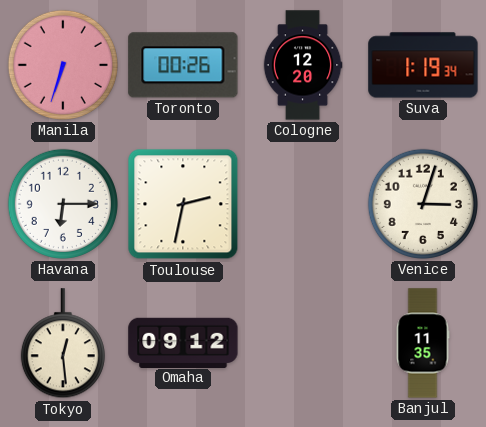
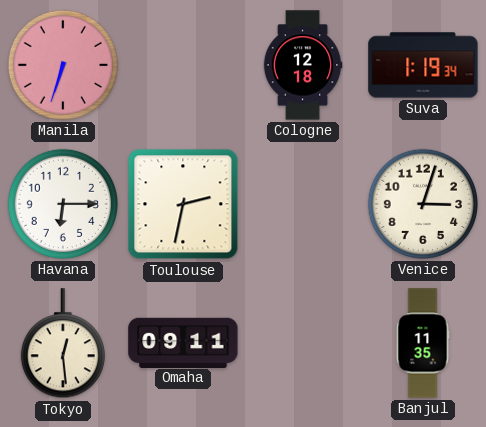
Toronto: 00:26 -> none (183, 65)
Cologne: 12:20 -> 12:18 (303, 65)
Omaha: 09:12 -> 09:11 (183, 342)
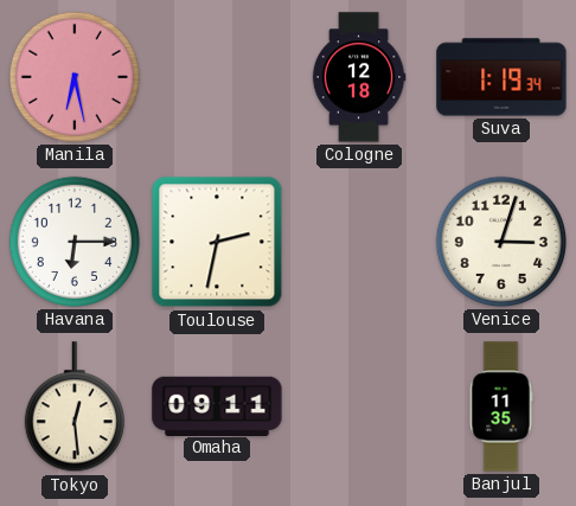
Manila: 6:33 -> 6:28 (75, 77)
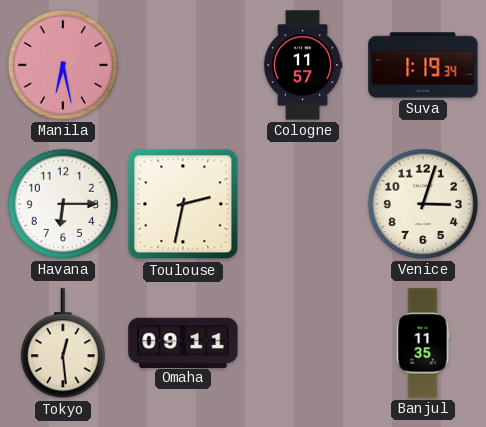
Cologne: 12:18 -> 11:57 (303, 65)
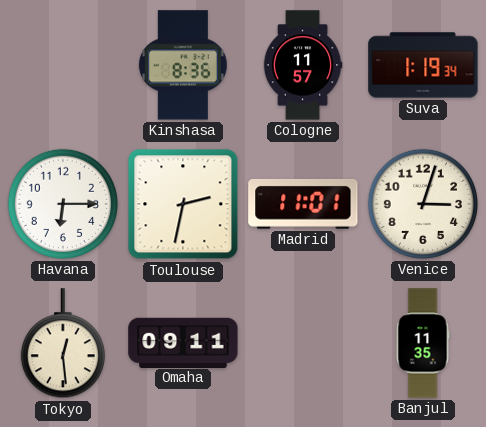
Manila: 6:28 -> none (63, 65)
Kinshasa: none -> 8:36 (183, 65)
Madrid: none -> 11:01 (303, 204)
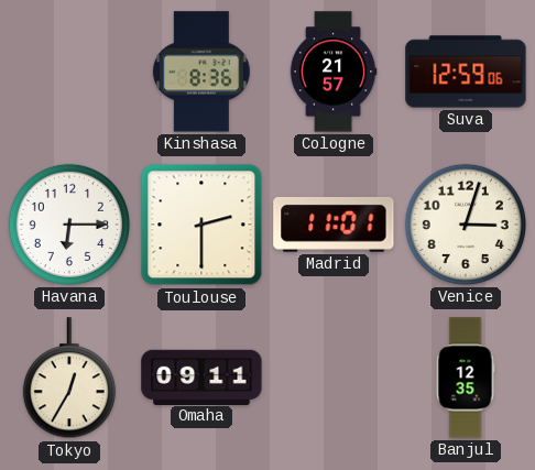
Cologne: 11:57 -> 21:57 (334, 72)
Suva: 1:19 -> 12:59 (466, 72)
Toulouse: 2:32 -> 2:30 (201, 225)
Tokyo: 12:29 -> 12:35 (69, 379)
Banjul: 11:35 -> 12:35 (466, 378)
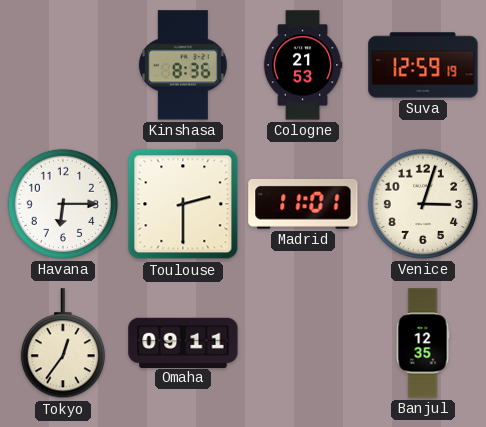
Cologne: 21:57 -> 21:53 (303, 65)
Suva: 12:59:06 -> 12:59:19 (423, 65)
Tokyo: 12:35 -> 12:36 (63, 344)
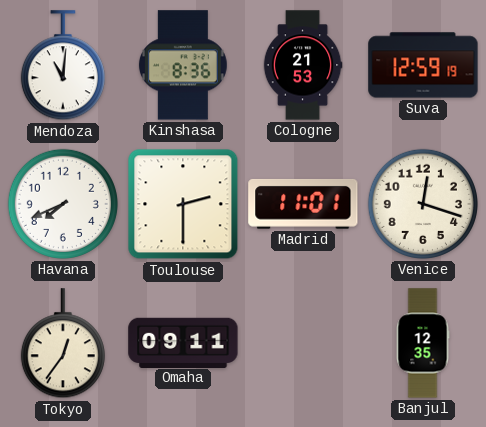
Mendoza: none -> 11:01 (63, 66)
Havana: 6:15 -> 7:41 (63, 204)
Venice: 3:03 -> 12:18 (423, 204)
